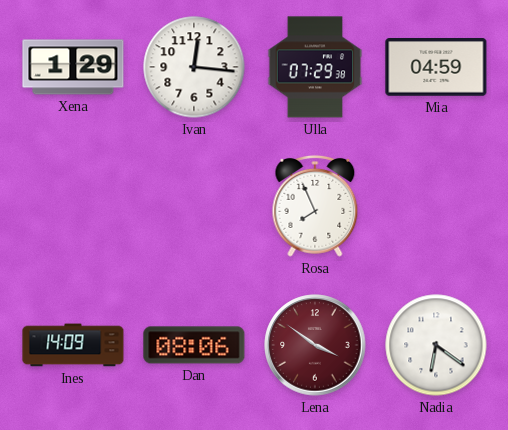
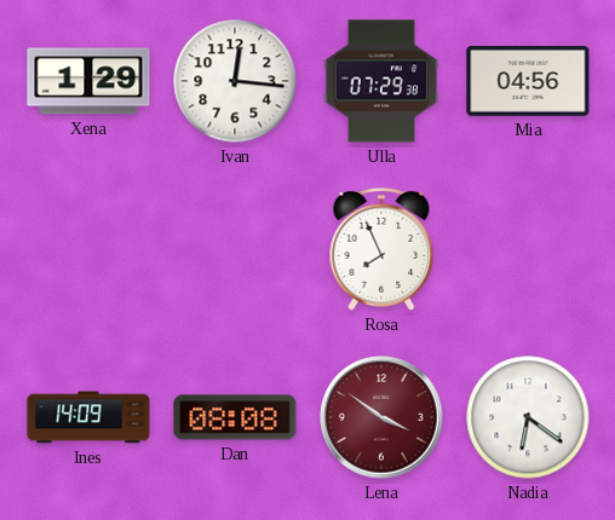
Mia: 04:59 -> 04:56 (528, 82)
Dan: 08:06 -> 08:08 (235, 417)
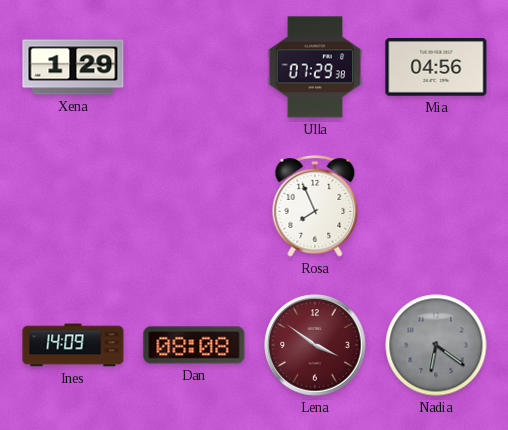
Ivan: 12:16 -> none (235, 81)
Nadia dial: white -> grey (436, 345)
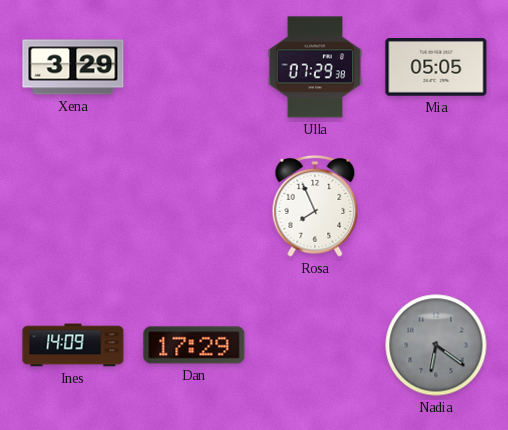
Xena: 1:29 -> 3:29 (73, 67)
Mia: 04:56 -> 05:05 (436, 68)
Dan: 08:08 -> 17:29 (194, 345)
Lena: 3:51 -> none (315, 345)
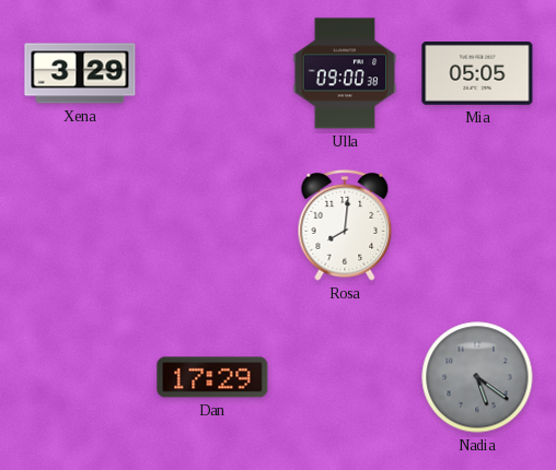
Ulla: 07:29 -> 09:00 (345, 73)
Rosa: 7:56 -> 8:01 (345, 225)
Ines: 14:09 -> none (73, 345)
Nadia: 6:21 -> 5:21 (477, 377)
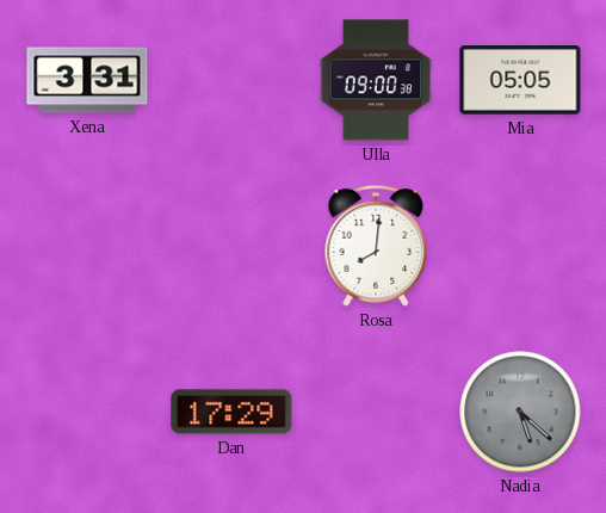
Xena: 3:29 -> 3:31 (87, 80)
Nadia: 5:21 -> 5:22 (520, 412)
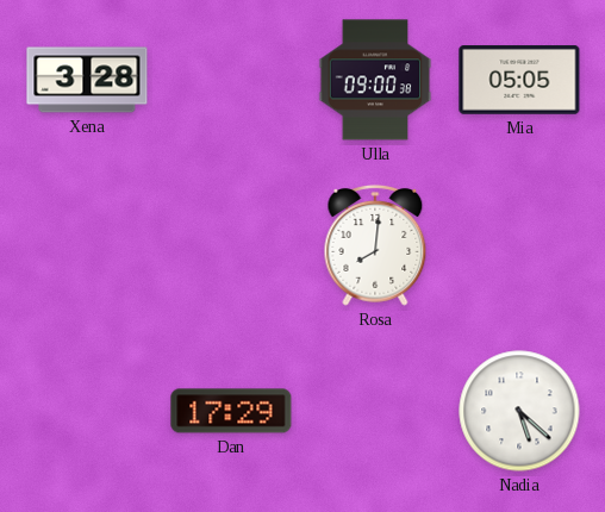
Xena: 3:31 -> 3:28 (87, 80)
Nadia dial: grey -> white (519, 411)
